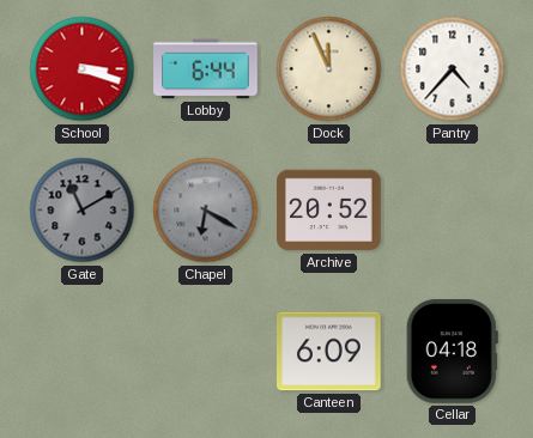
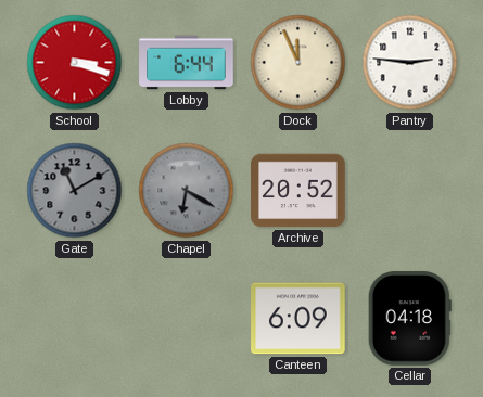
Pantry: 4:37 -> 2:46 (410, 63)
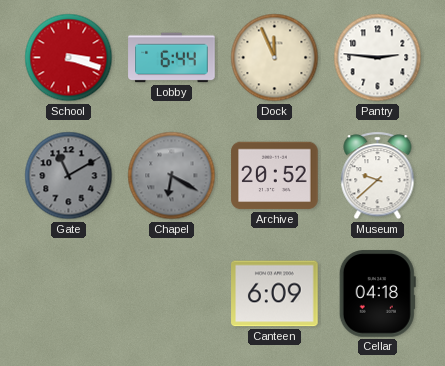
Museum: none -> 9:38 (378, 176)
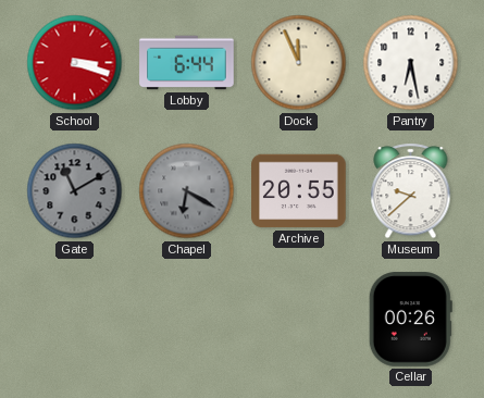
Pantry: 2:46 -> 6:28 (411, 63)
Archive: 20:52 -> 20:55 (299, 191)
Canteen: 6:09 -> none (275, 294)
Cellar: 04:18 -> 00:26 (410, 320)
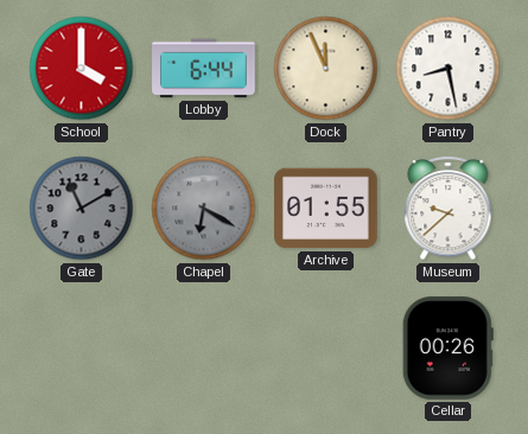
School: 3:18 -> 4:00 (82, 69)
Pantry: 6:28 -> 8:28 (449, 69)
Archive: 20:55 -> 01:55 (326, 209)
